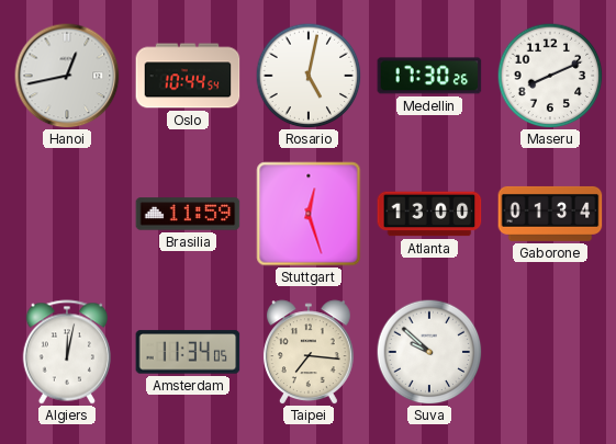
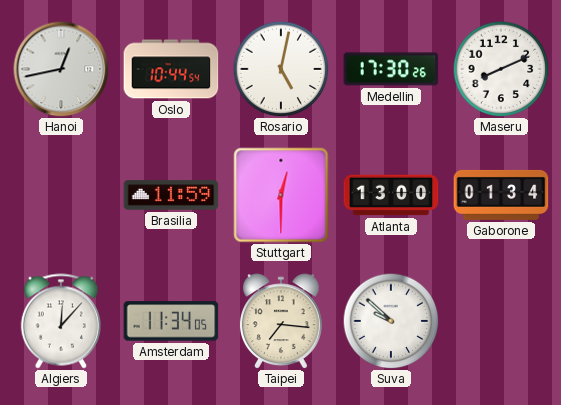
Stuttgart: 12:27 -> 12:30 (281, 195)
Algiers: 12:02 -> 12:07 (60, 321)
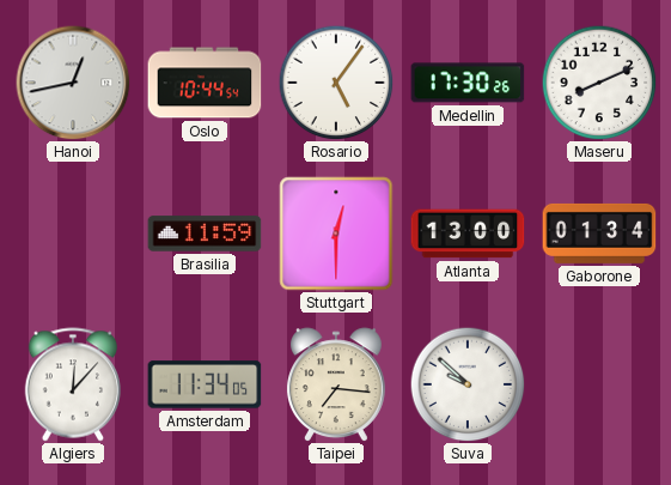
Rosario: 5:02 -> 5:06 (336, 83)
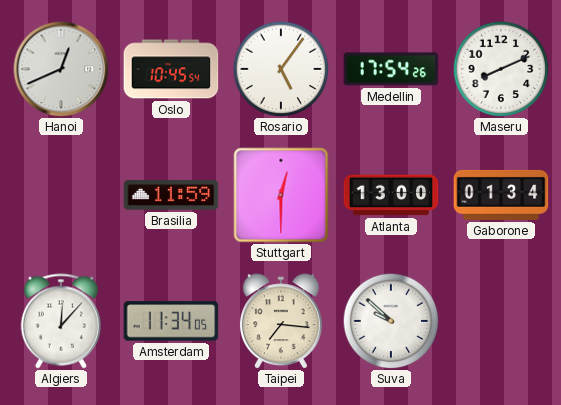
Hanoi: 12:43 -> 12:41 (61, 69)
Oslo: 10:44 -> 10:45 (171, 69)
Medellin: 17:30 -> 17:54 (391, 69)
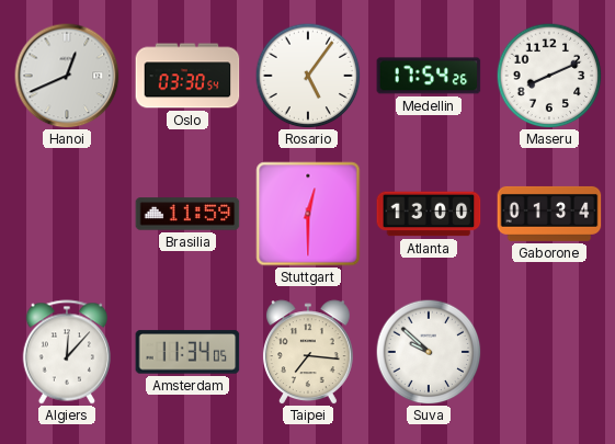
Oslo: 10:45 -> 03:30 (187, 76)
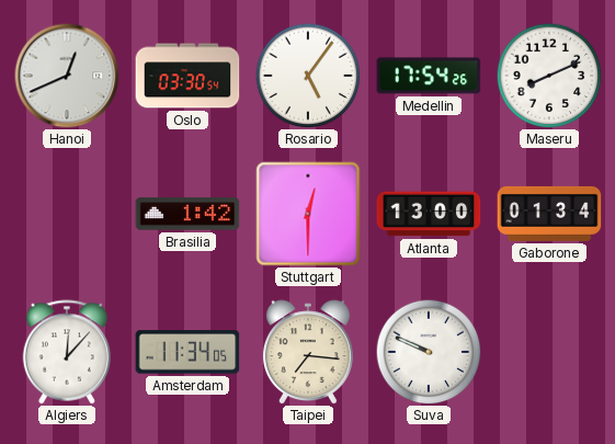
Brasilia: 11:59 -> 1:42 (187, 214)
Suva: 9:52 -> 9:49 (429, 352)
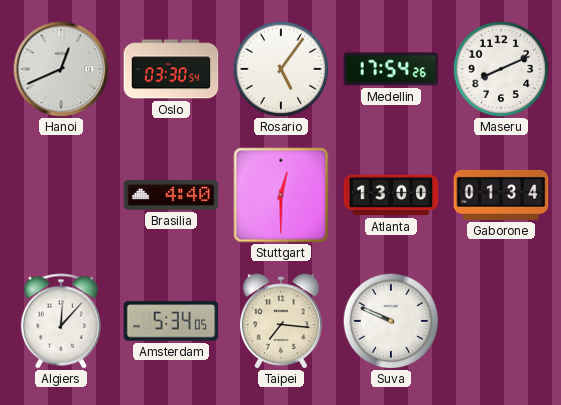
Brasilia: 1:42 -> 4:40 (171, 195)
Amsterdam: 11:34 -> 5:34 (171, 321)
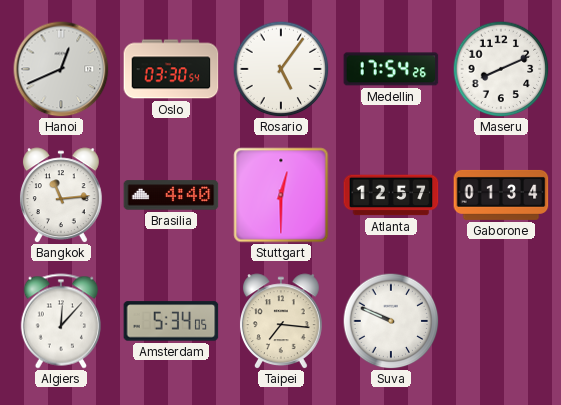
Bangkok: none -> 11:14 (61, 195)
Atlanta: 13:00 -> 12:57 (391, 195)
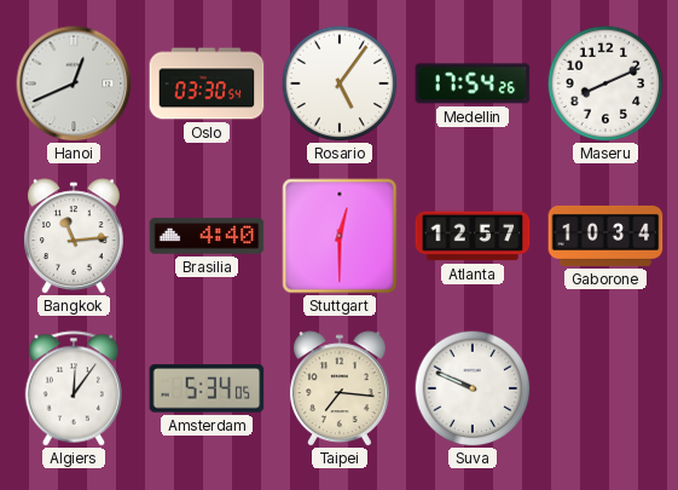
Gaborone: 01:34 -> 10:34 (605, 236)
Algiers: 12:07 -> 12:06 (73, 388)
